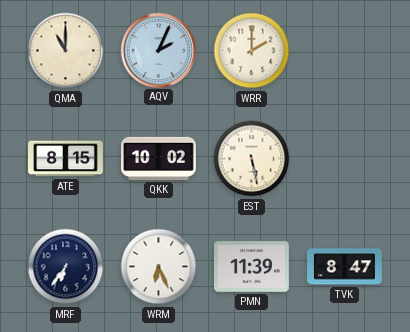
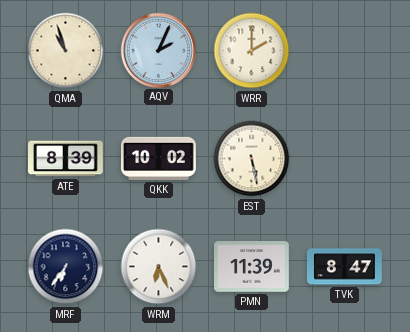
QMA: 11:00 -> 10:57 (66, 51)
ATE: 8:15 -> 8:39 (66, 159)
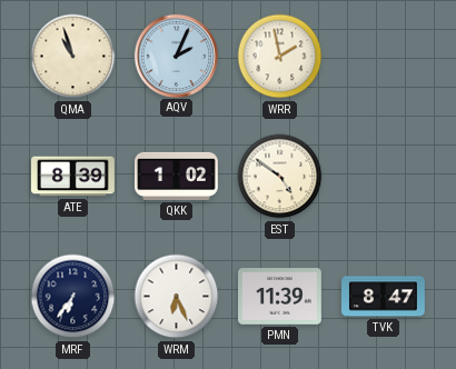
WRR: 2:00 -> 1:58 (280, 57)
QKK: 10:02 -> 1:02 (177, 176)
EST: 5:28 -> 4:51 (280, 177)
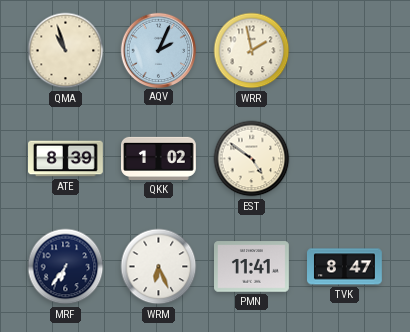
PMN: 11:39 -> 11:41 (252, 267)
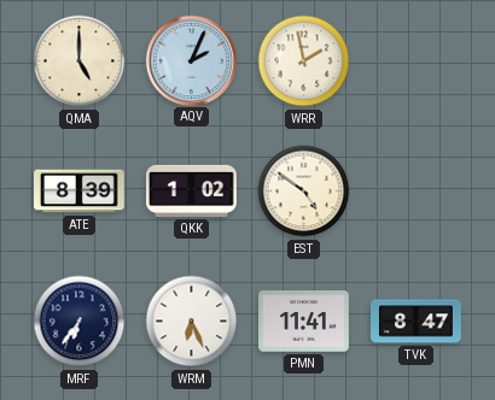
QMA: 10:57 -> 5:00 (80, 61)
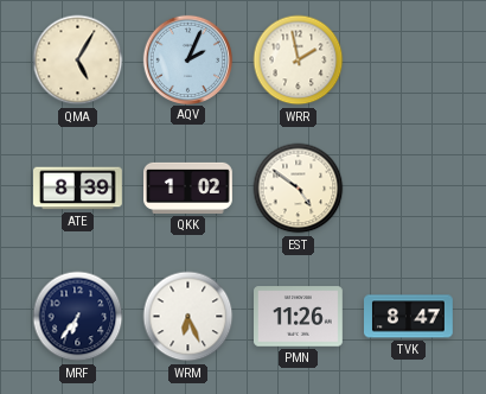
QMA: 5:00 -> 5:05 (78, 61)
PMN: 11:41 -> 11:26 (299, 317)
